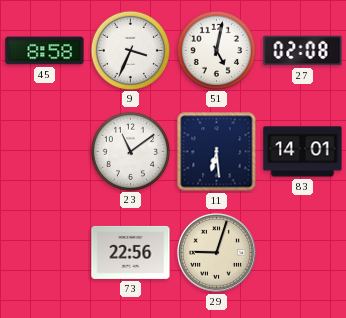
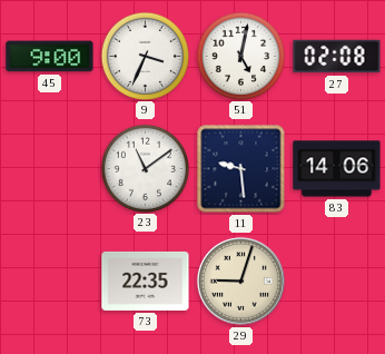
45: 8:58 -> 9:00 (50, 57)
11: 6:29 -> 9:29 (241, 169)
83: 14:01 -> 14:06 (337, 169)
73: 22:56 -> 22:35 (146, 281)
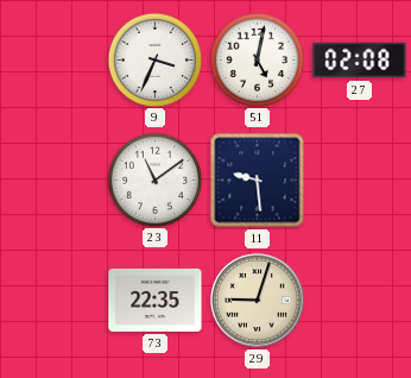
45: 9:00 -> none (50, 57)
83: 14:06 -> none (337, 169)
